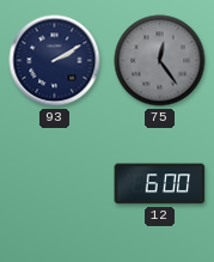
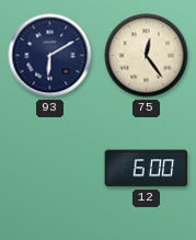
93: 2:10 -> 6:10 (50, 56)
75 dial: grey -> cream (147, 56)
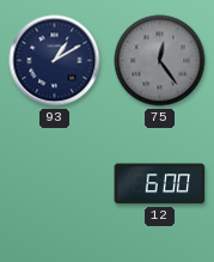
93: 6:10 -> 1:10 (55, 61)
75 dial: cream -> grey (160, 61)
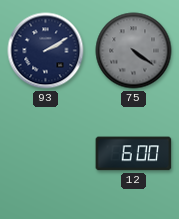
93: 1:10 -> 2:10 (46, 51)
75: 12:24 -> 4:21 (134, 51)
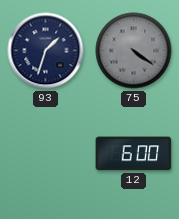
93: 2:10 -> 1:33 (46, 51)
